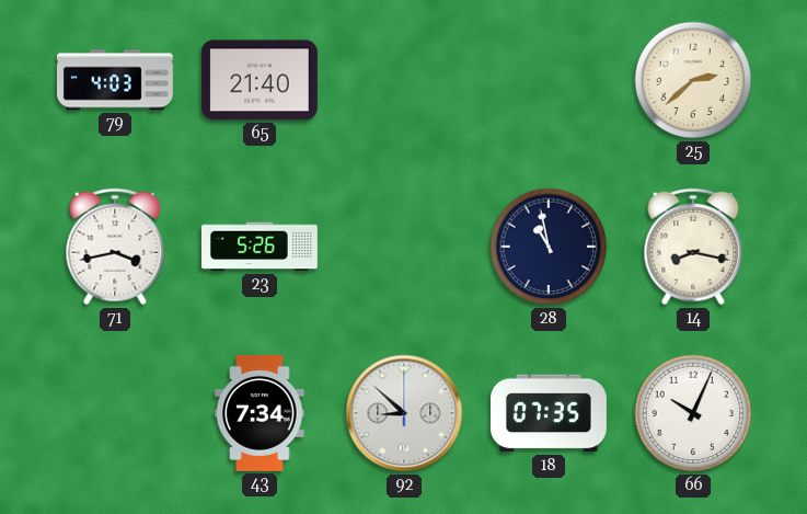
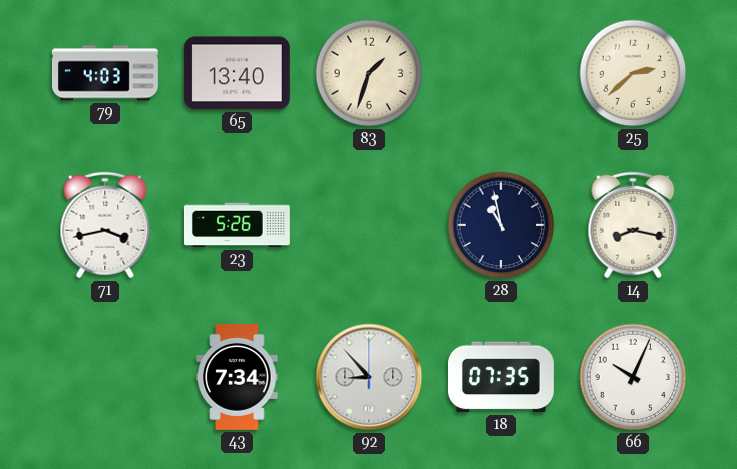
65: 21:40 -> 13:40 (237, 73)
83: none -> 1:33 (369, 73)
92: 8:52 -> 8:53 (369, 377)
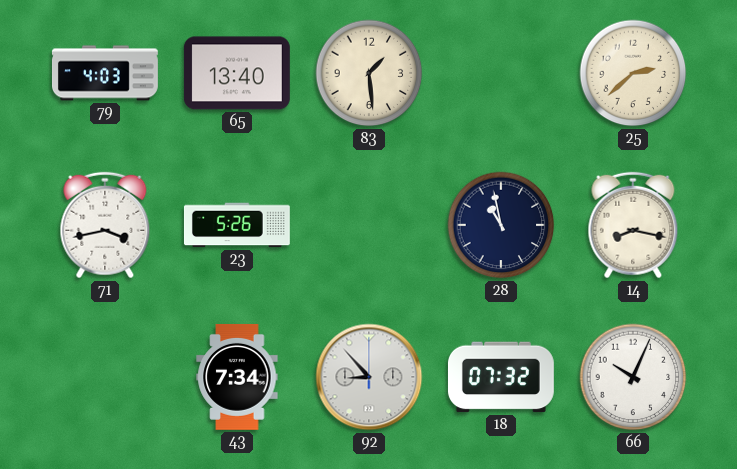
83: 1:33 -> 1:29 (369, 73)
18: 07:35 -> 07:32 (501, 377)
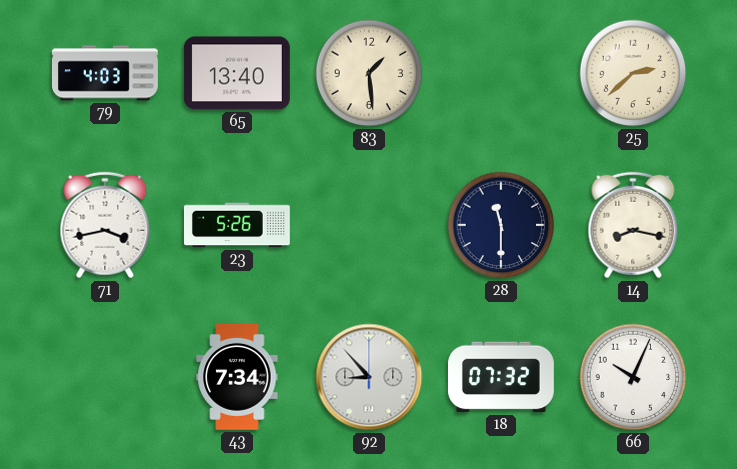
28: 10:58 -> 11:30 (501, 225)
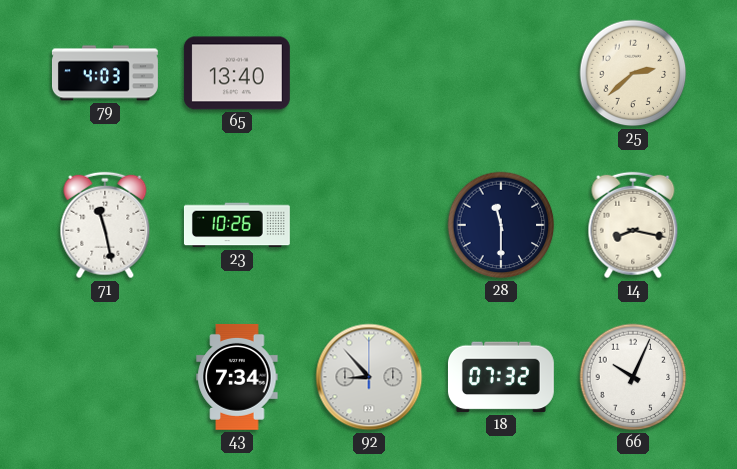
83: 1:29 -> none (369, 73)
71: 3:43 -> 11:28 (105, 225)
23: 5:26 -> 10:26 (237, 225)
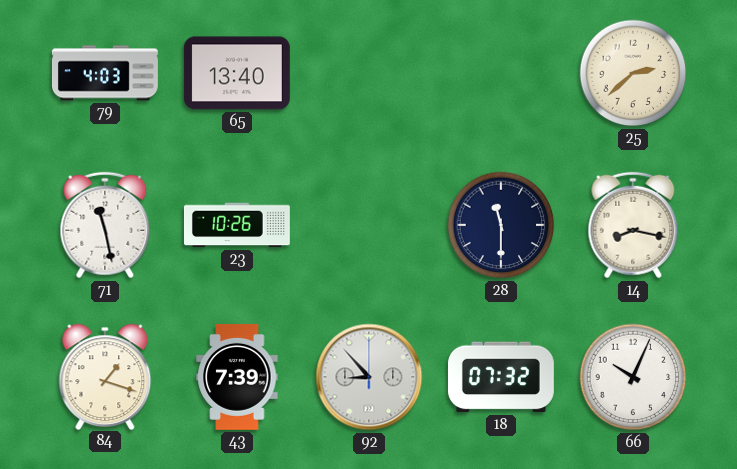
84: none -> 1:18 (105, 376)
43: 7:34 -> 7:39 (237, 377)
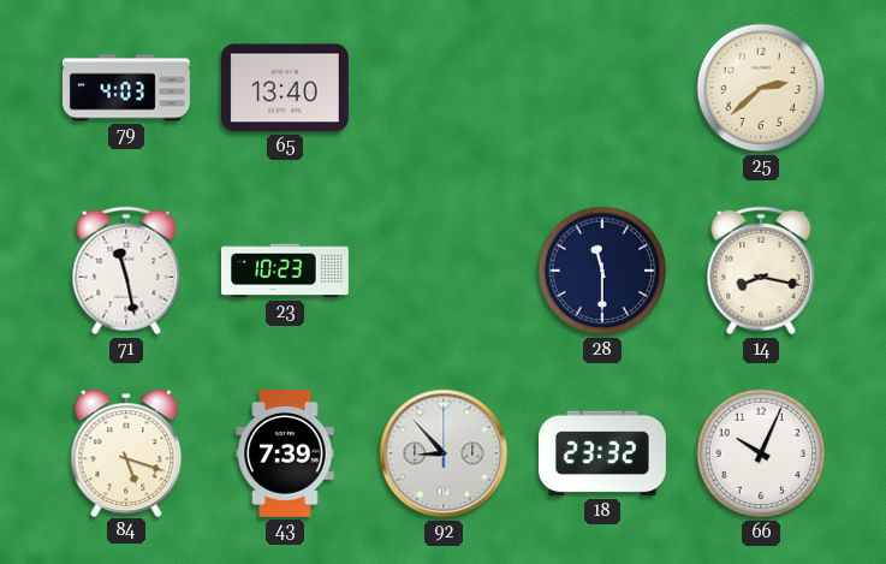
23: 10:26 -> 10:23 (285, 271)
84: 1:18 -> 5:18 (126, 452)
18: 07:32 -> 23:32 (602, 453)
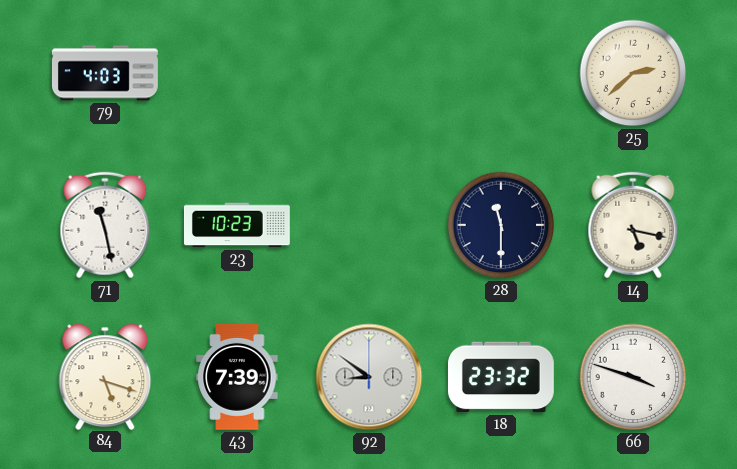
65: 13:40 -> none (285, 88)
14: 8:17 -> 5:17 (633, 225)
92: 8:53 -> 8:51 (369, 377)
66: 10:04 -> 3:48 (633, 377)
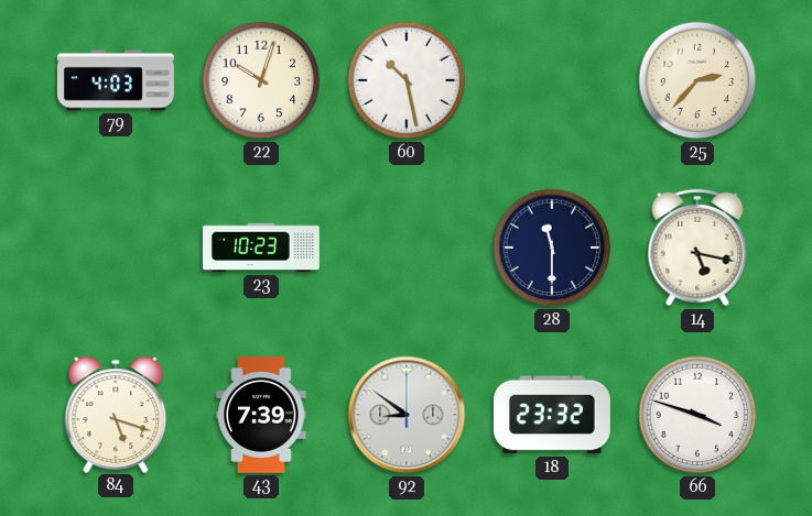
22: none -> 10:03 (261, 80)
60: none -> 10:28 (407, 80)
25: 2:38 -> 2:37 (697, 80)
71: 11:28 -> none (105, 225)
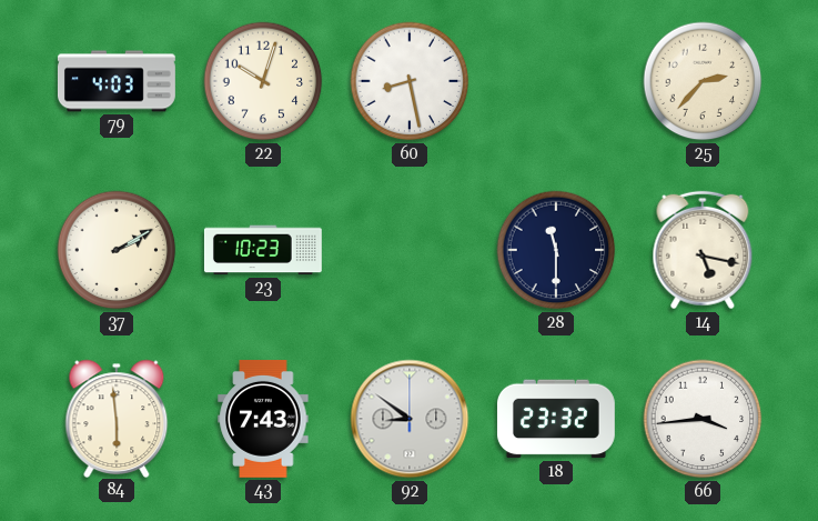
60: 10:28 -> 8:28 (410, 81)
37: none -> 2:10 (117, 250)
84: 5:18 -> 5:59 (117, 418)
43: 7:39 -> 7:43 (263, 419)
66: 3:48 -> 3:44 (703, 419)
